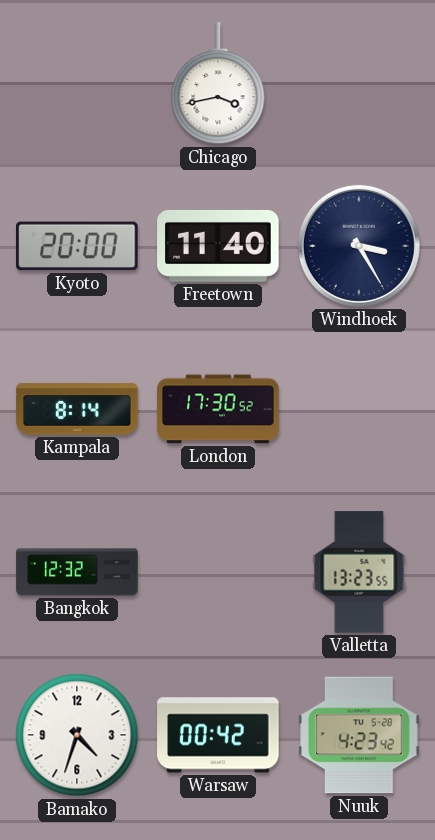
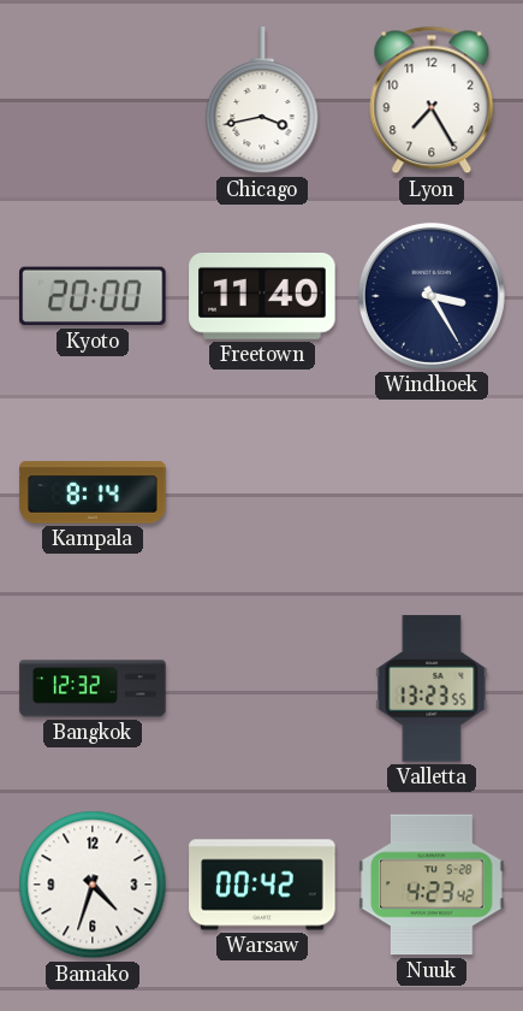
Lyon: none -> 7:25 (432, 100)
London: 17:30 -> none (218, 409)
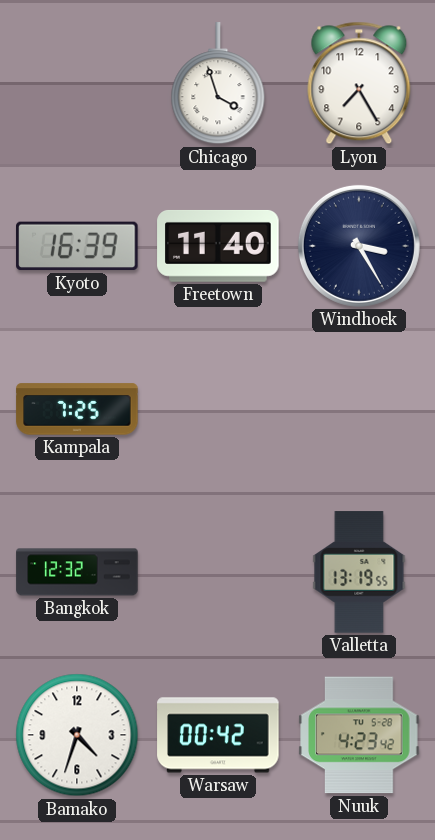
Chicago: 3:43 -> 3:57 (218, 84)
Kyoto: 20:00 -> 16:39 (77, 246)
Kampala: 8:14 -> 7:25 (77, 409)
Valletta: 13:23 -> 13:19 (359, 572)
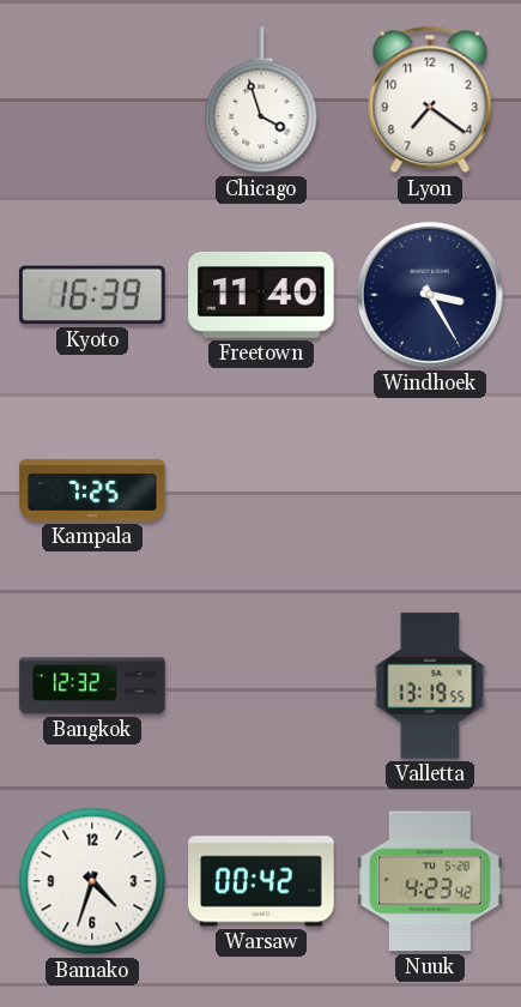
Lyon: 7:25 -> 7:21 (430, 100)
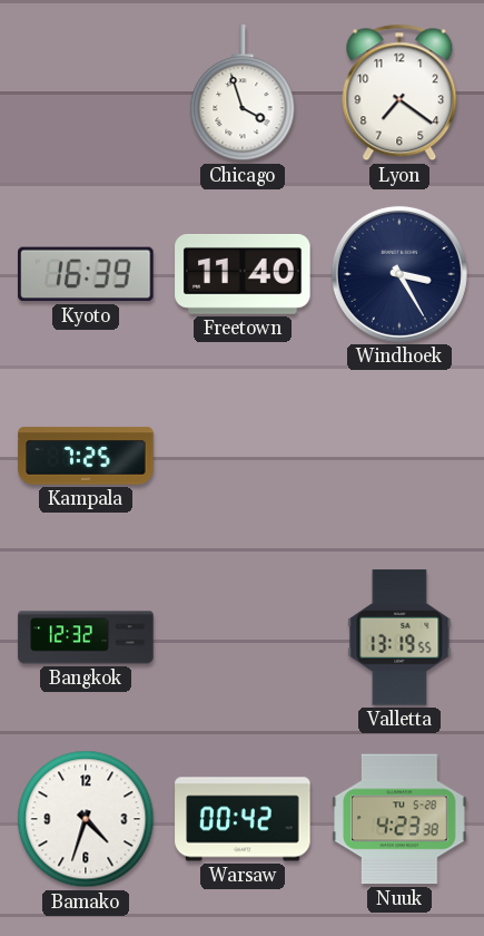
Nuuk: 4:23:42 -> 4:23:38 (399, 819)
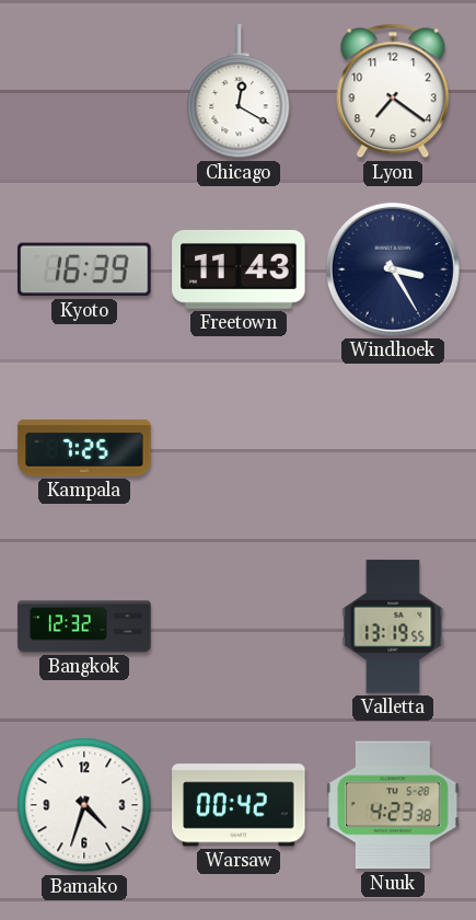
Chicago: 3:57 -> 12:20 (239, 92)
Freetown: 11:40 -> 11:43 (239, 269)
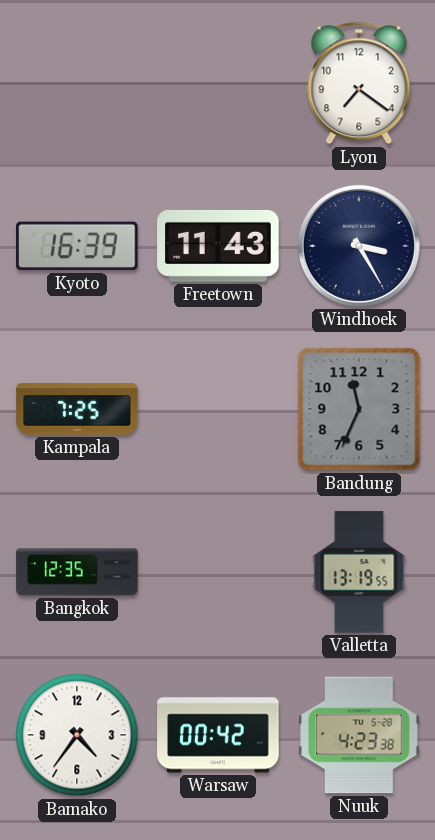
Chicago: 12:20 -> none (239, 92)
Bandung: none -> 11:34 (359, 409)
Bangkok: 12:32 -> 12:35 (77, 572)
Bamako: 4:33 -> 4:36 (77, 735)
